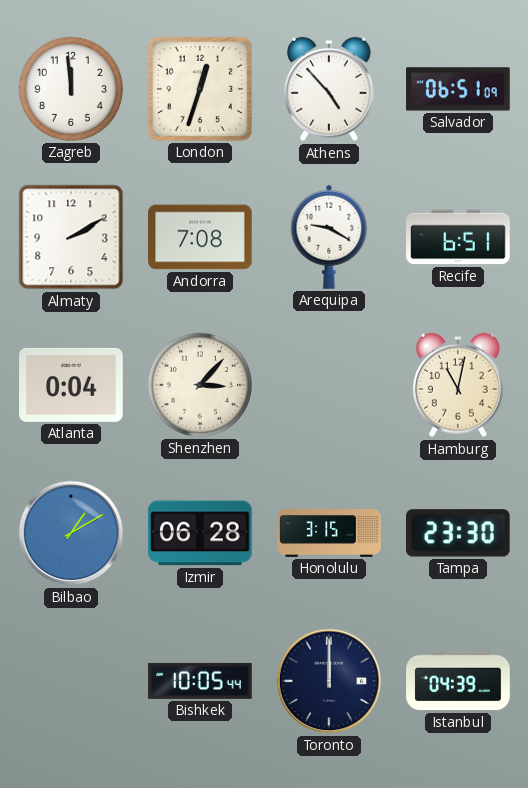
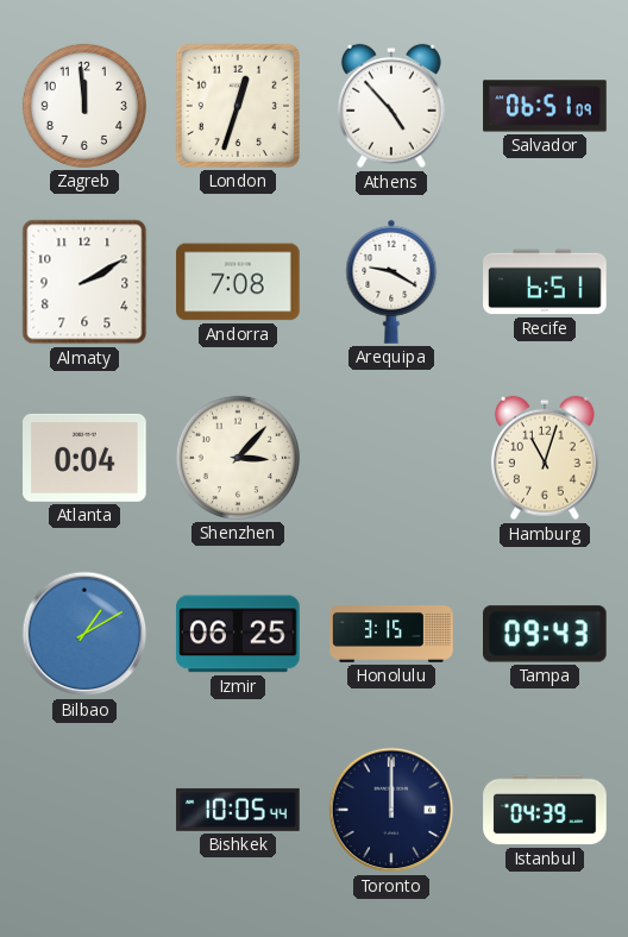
Hamburg: 11:02 -> 11:03 (545, 458)
Izmir: 06:28 -> 06:25 (238, 634)
Tampa: 23:30 -> 09:43 (546, 634)
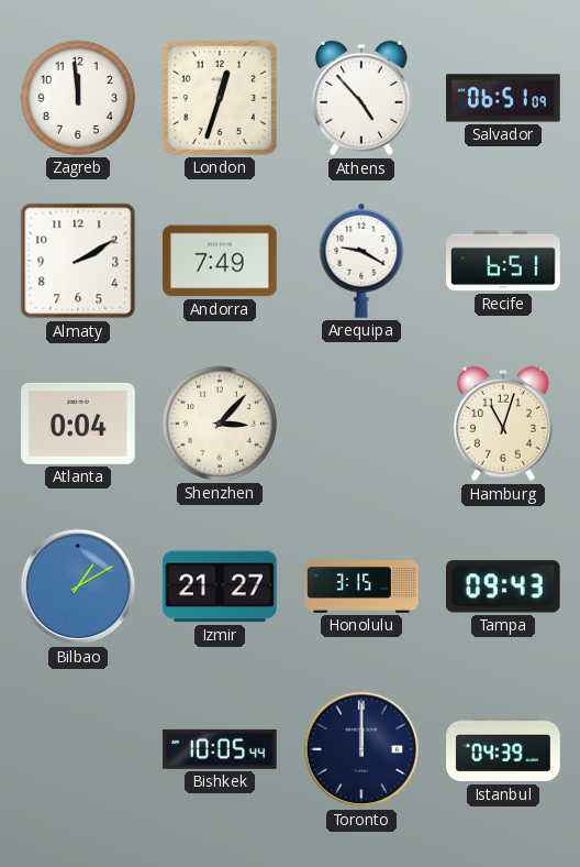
Andorra: 7:08 -> 7:49 (220, 261)
Izmir: 06:25 -> 21:27 (220, 586)
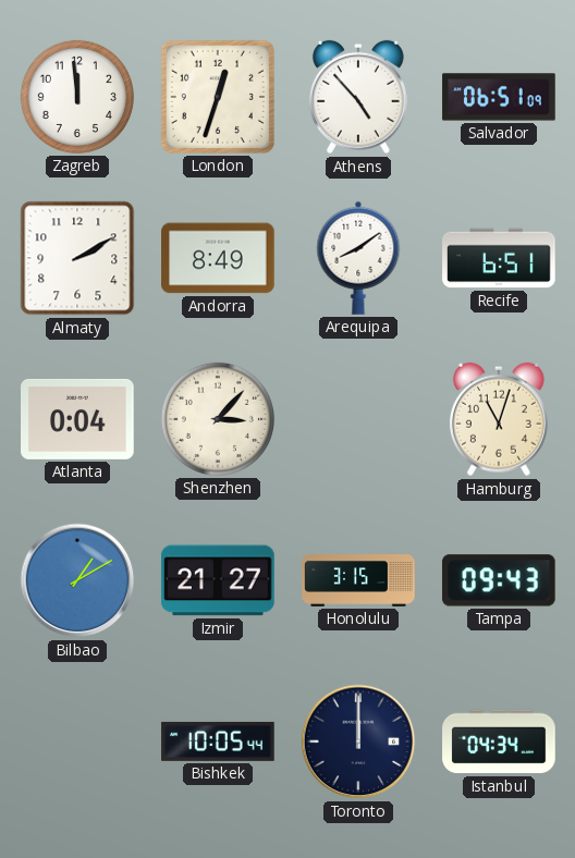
Andorra: 7:49 -> 8:49 (218, 258)
Arequipa: 9:20 -> 8:09 (358, 258)
Istanbul: 04:39 -> 04:34 (499, 741)
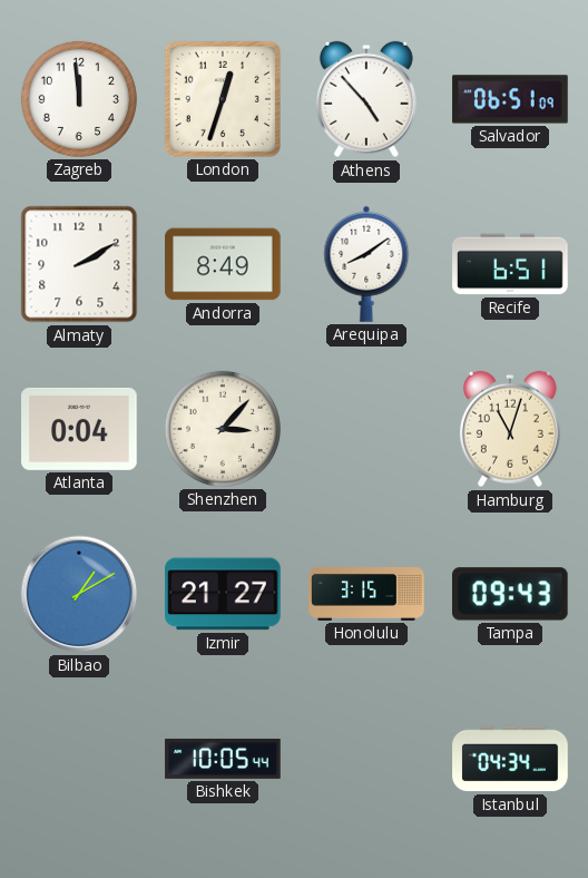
Toronto: 12:00 -> none (358, 741)
